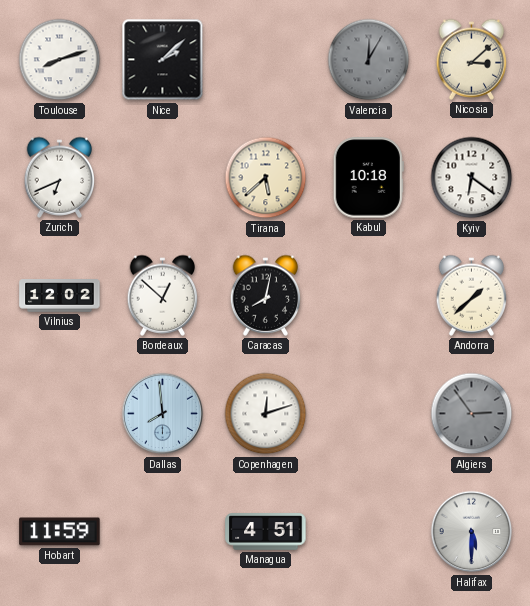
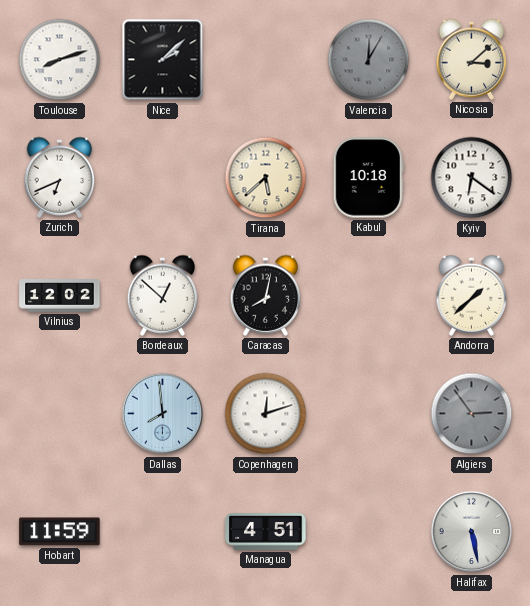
Halifax: 5:30 -> 5:28 (472, 532)
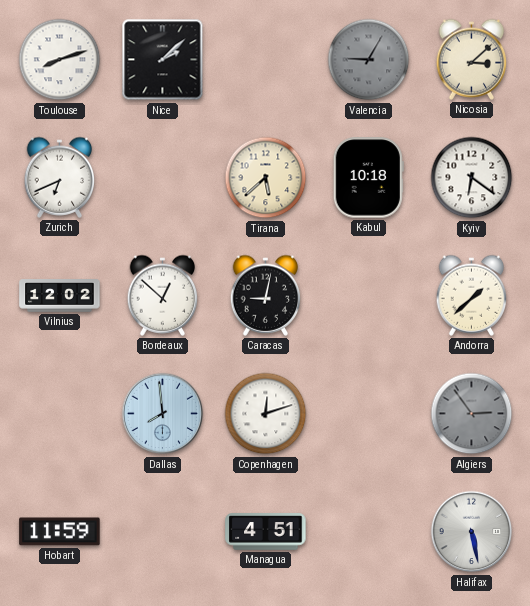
Valencia: 12:05 -> 9:05 (369, 60)
Caracas: 8:02 -> 9:02 (266, 295)
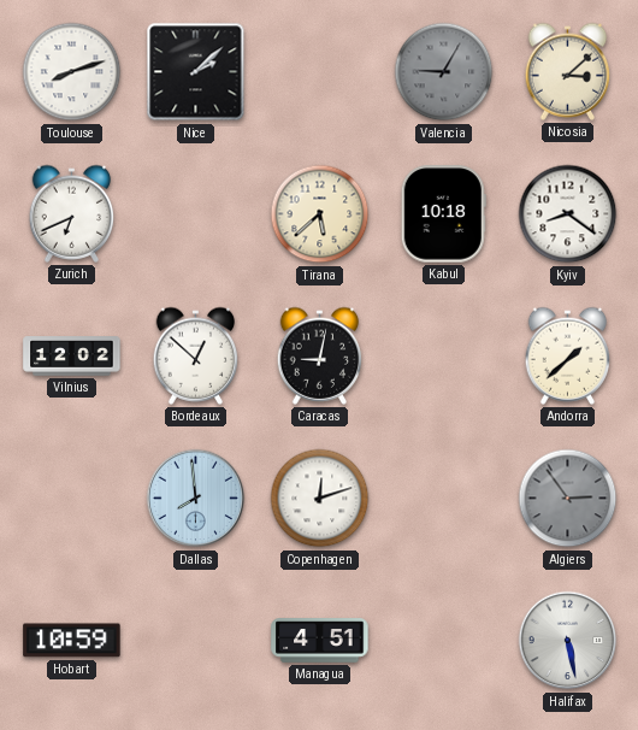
Kyiv: 6:21 -> 8:21 (568, 214)
Hobart: 11:59 -> 10:59 (72, 641)
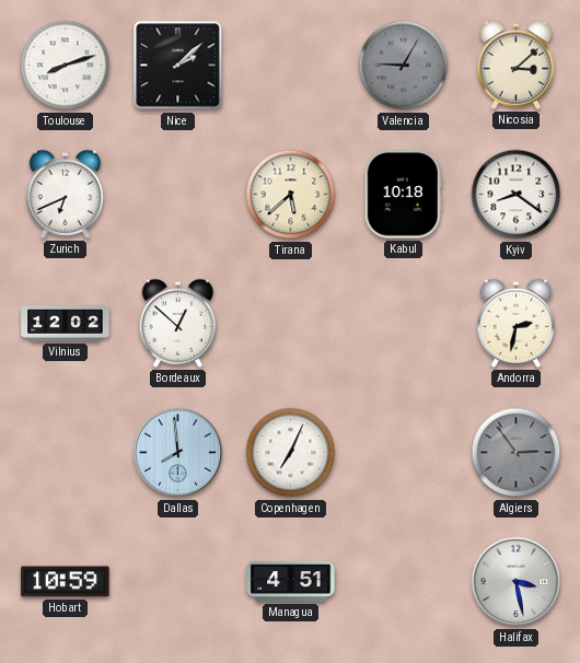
Caracas: 9:02 -> none (320, 355)
Andorra: 1:38 -> 2:32 (517, 323)
Copenhagen: 12:12 -> 7:04 (291, 453)
Halifax: 5:28 -> 3:28 (517, 582)
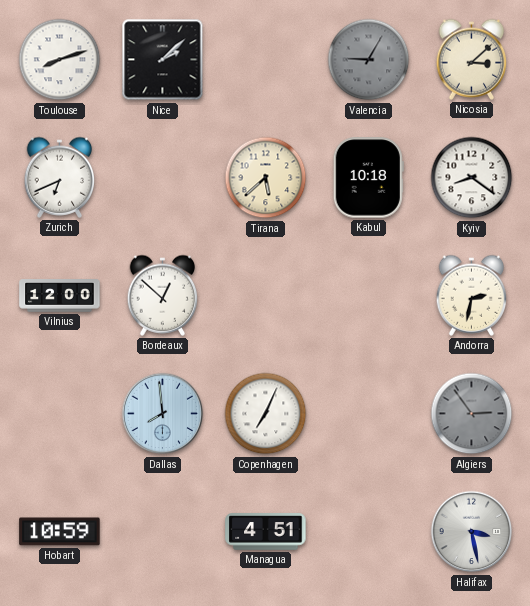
Vilnius: 12:02 -> 12:00 (60, 296)
